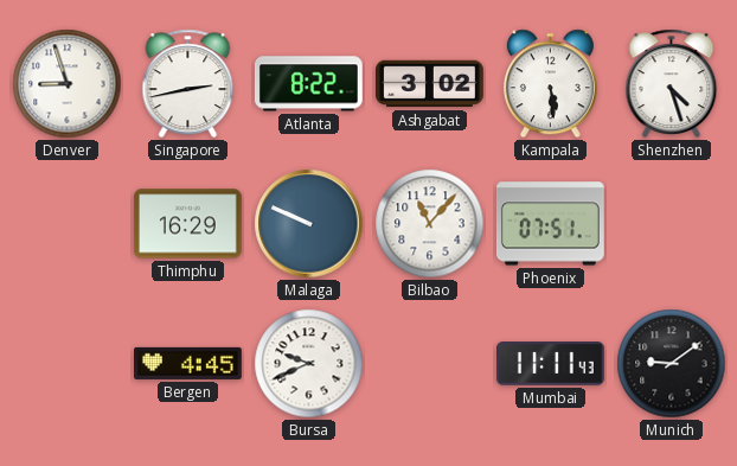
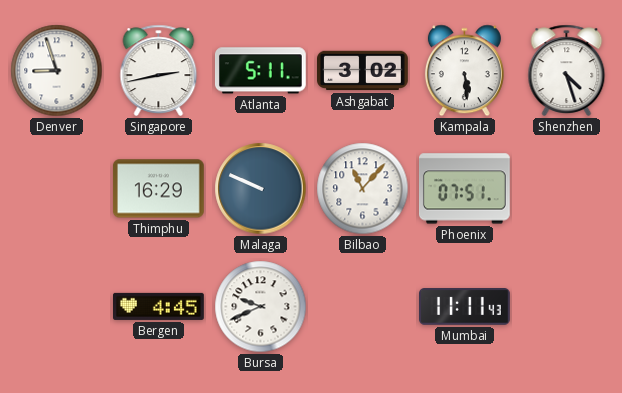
Atlanta: 8:22 -> 5:11 (260, 71)
Munich: 9:09 -> none (672, 364)
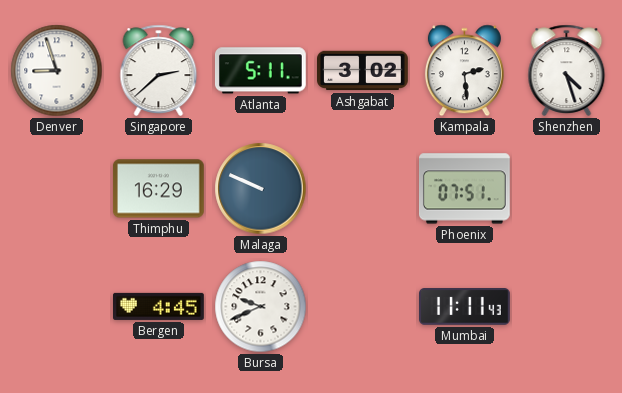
Singapore: 2:43 -> 2:38 (159, 70)
Kampala: 5:29 -> 2:29 (464, 71)
Bilbao: 11:07 -> none (363, 189)
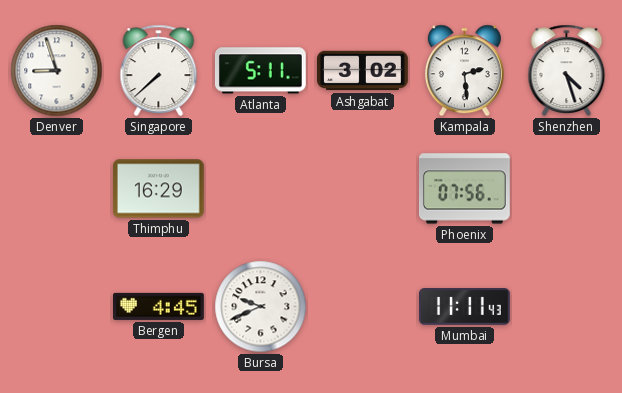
Singapore: 2:38 -> 7:38 (159, 70)
Malaga: 9:49 -> none (261, 189)
Phoenix: 07:51 -> 07:56 (465, 189)
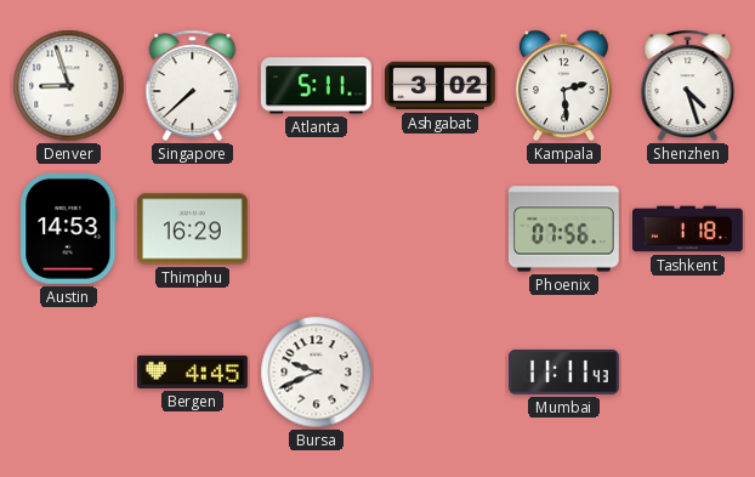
Austin: none -> 14:53 (69, 229)
Tashkent: none -> 1:18 (688, 229)
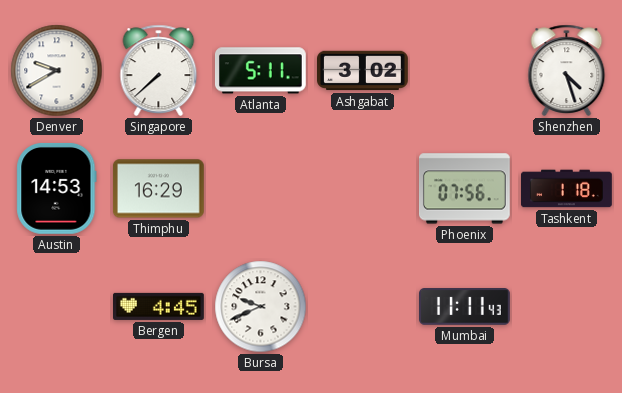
Denver: 8:57 -> 9:40 (57, 71)
Kampala: 2:29 -> none (563, 86)
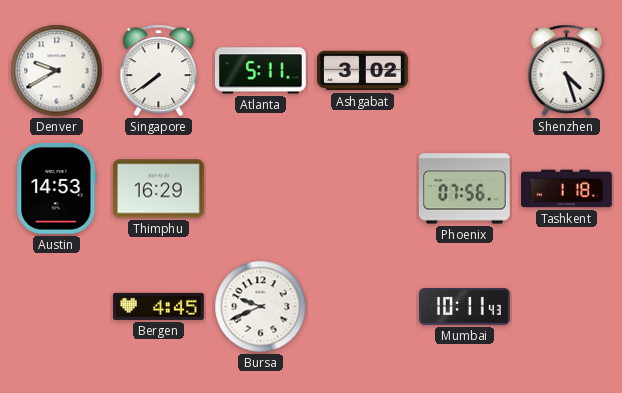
Singapore: 7:38 -> 7:39 (159, 70)
Mumbai: 11:11 -> 10:11 (465, 307)
